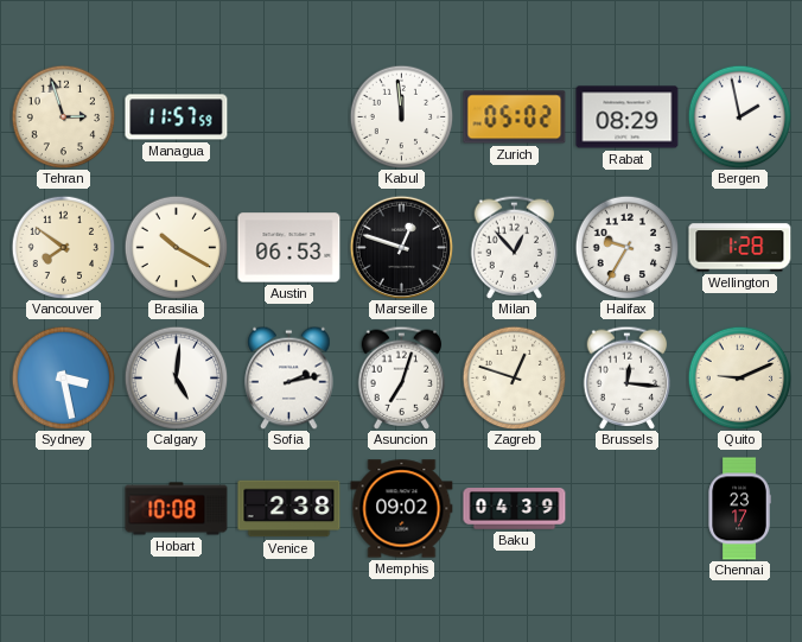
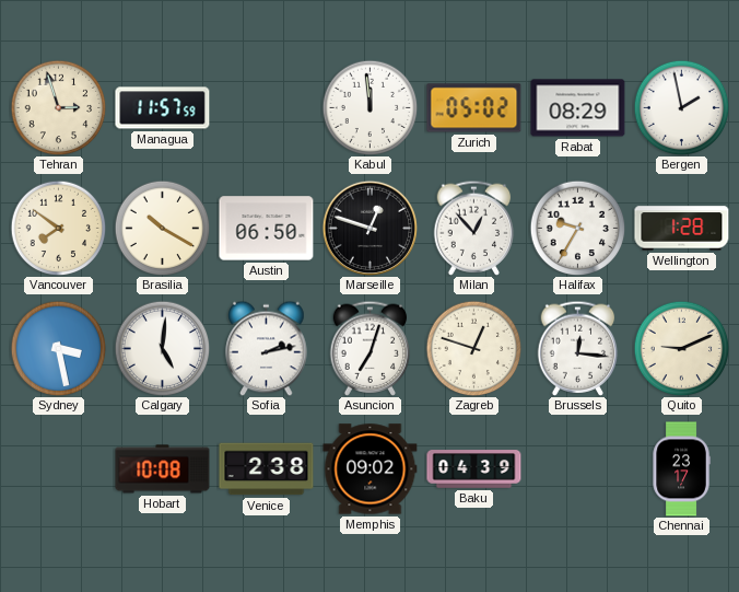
Austin: 06:53 -> 06:50 (267, 229)
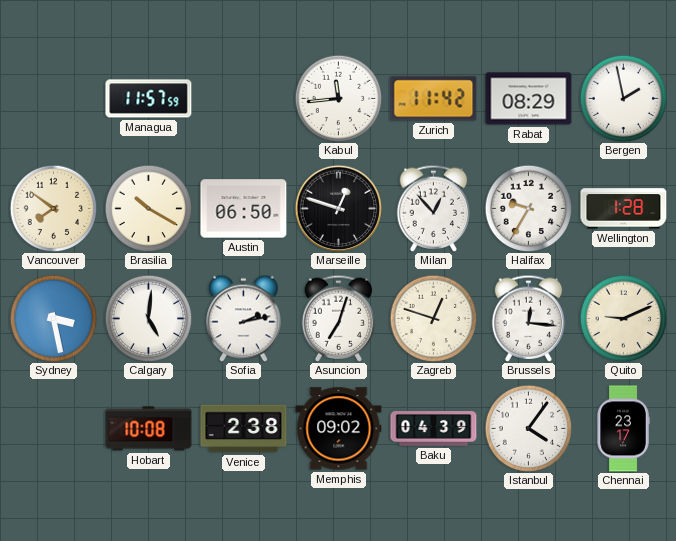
Tehran: 2:57 -> none (58, 107)
Kabul: 11:59 -> 11:44 (338, 98)
Zurich: 05:02 -> 11:42 (434, 99)
Istanbul: none -> 4:06 (528, 428)
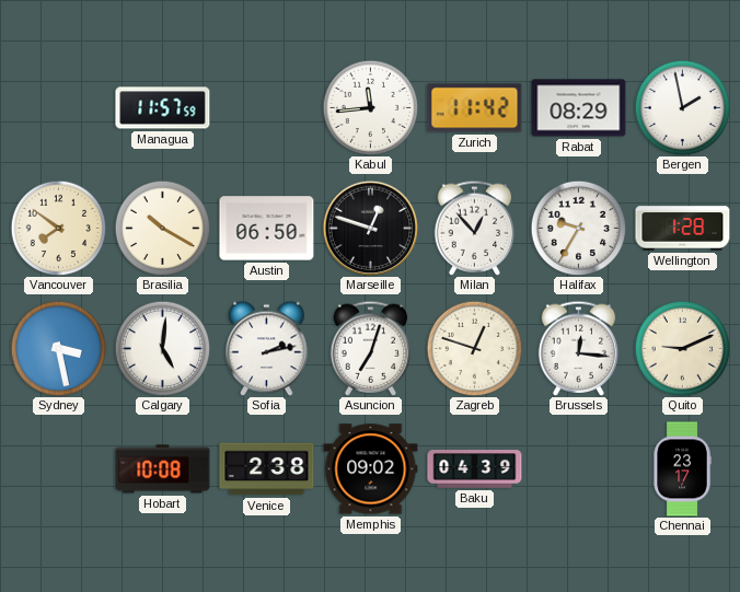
Istanbul: 4:06 -> none (528, 428)
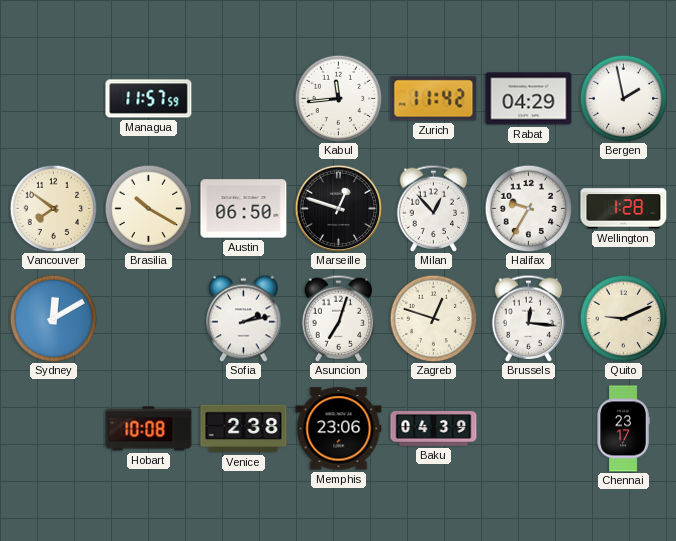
Rabat: 08:29 -> 04:29 (529, 99)
Sydney: 3:28 -> 12:10 (53, 318)
Calgary: 5:01 -> none (162, 348)
Memphis: 09:02 -> 23:06 (339, 429)
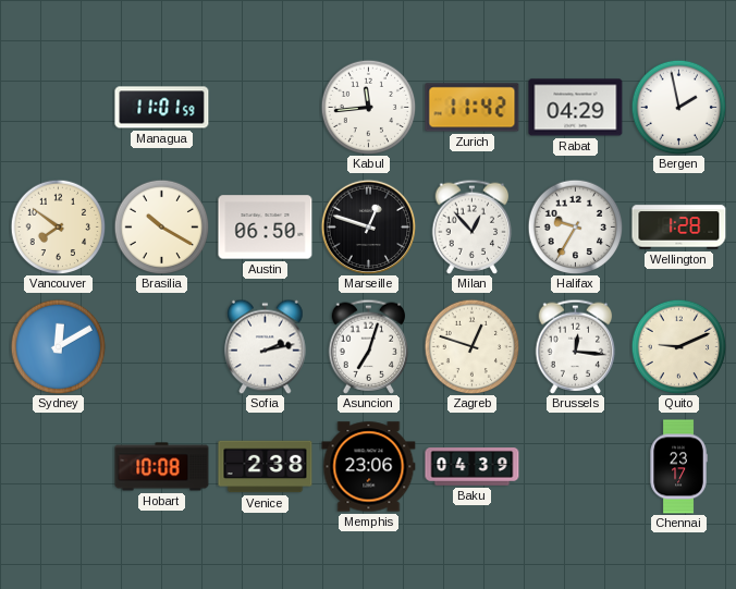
Managua: 11:57 -> 11:01 (162, 108)
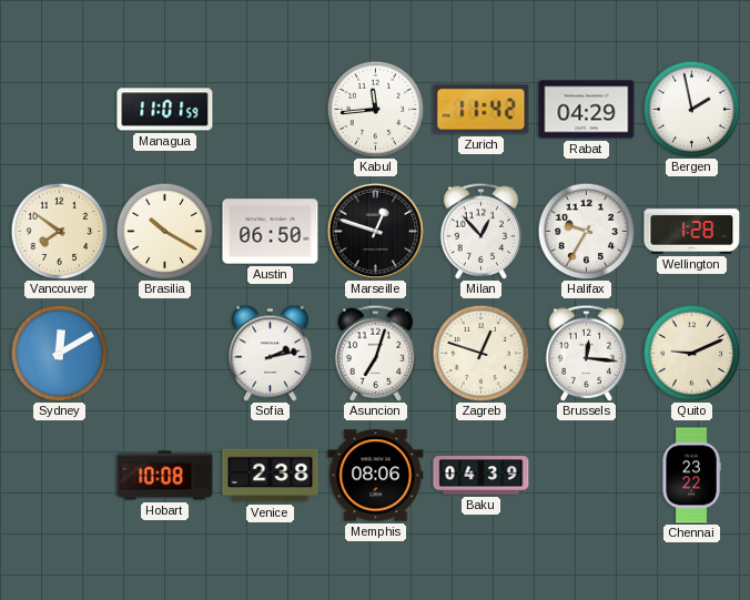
Memphis: 23:06 -> 08:06 (376, 476)
Chennai: 23:17 -> 23:22 (691, 476)
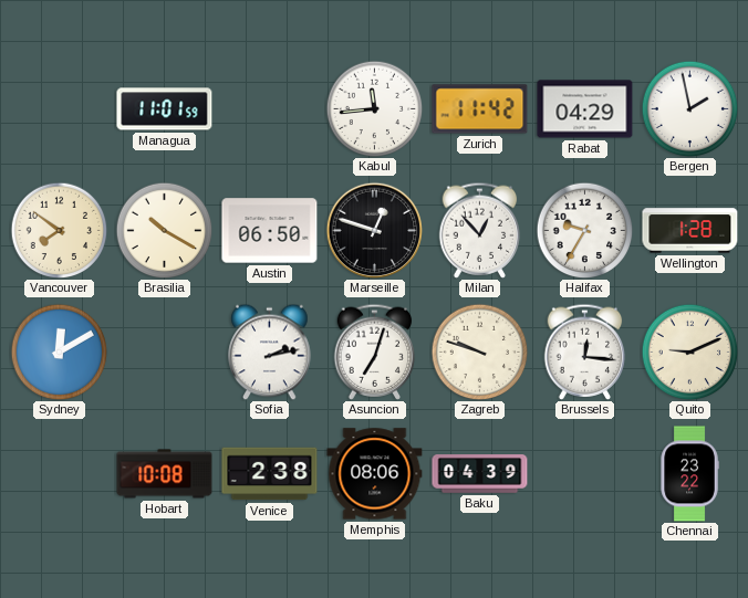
Zagreb: 12:48 -> 9:48 (479, 352)
